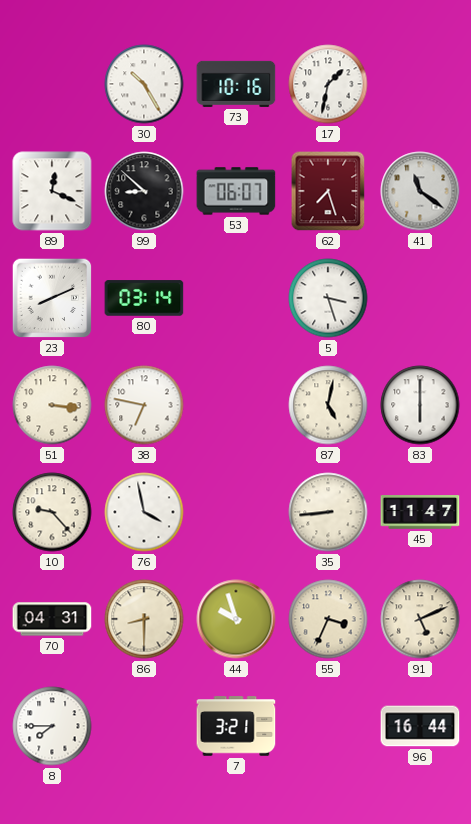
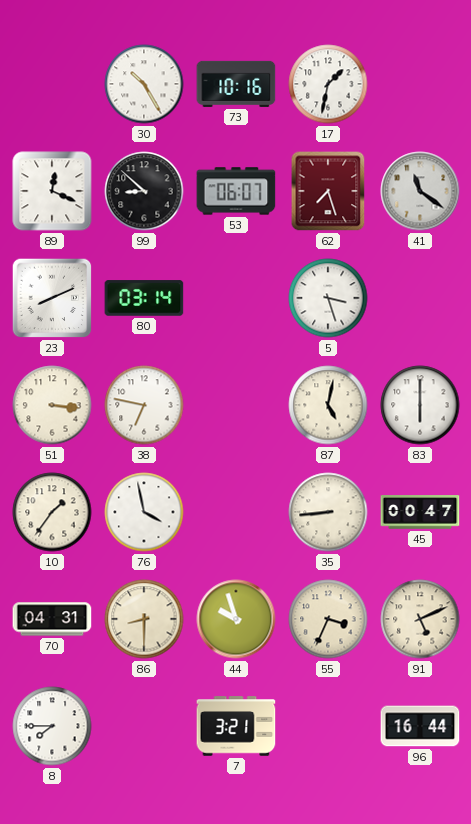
10: 9:23 -> 1:36 (52, 512)
45: 11:47 -> 00:47 (420, 512)
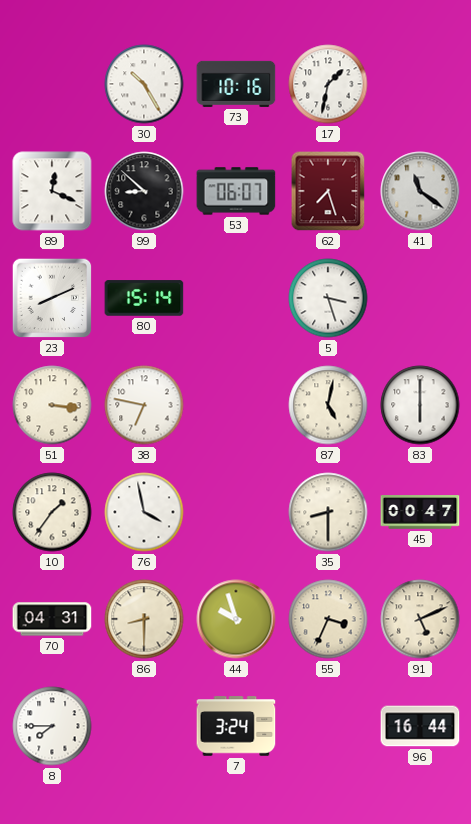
80: 03:14 -> 15:14 (144, 298)
35: 8:44 -> 8:30 (328, 512)
7: 3:21 -> 3:24 (236, 726)
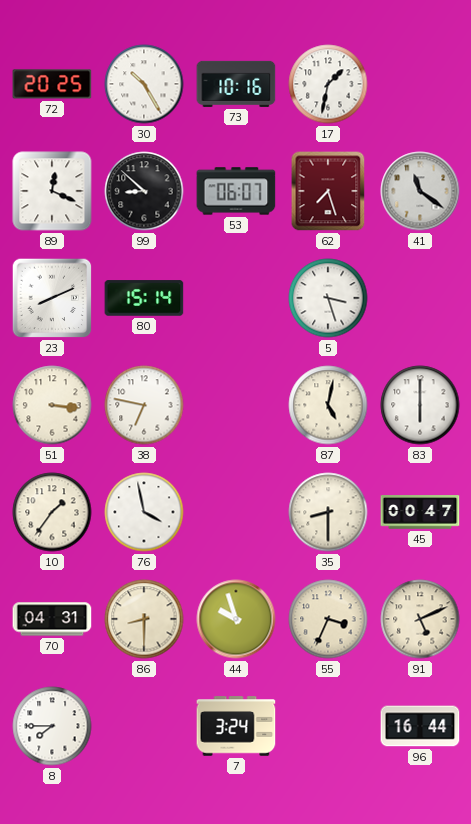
72: none -> 20:25 (52, 84)
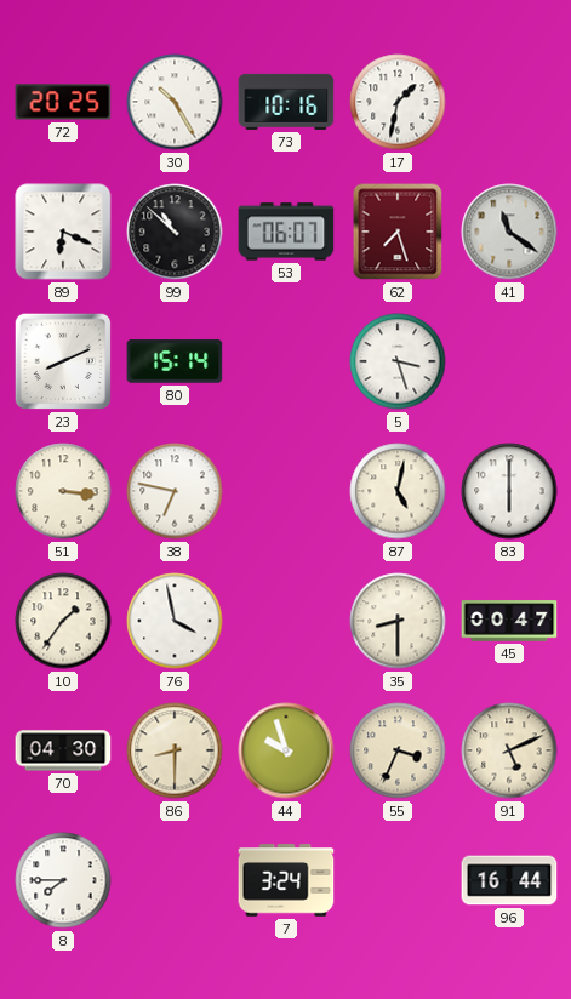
89: 12:19 -> 6:19 (63, 232)
99: 8:52 -> 10:52 (175, 232)
70: 04:31 -> 04:30 (63, 750)
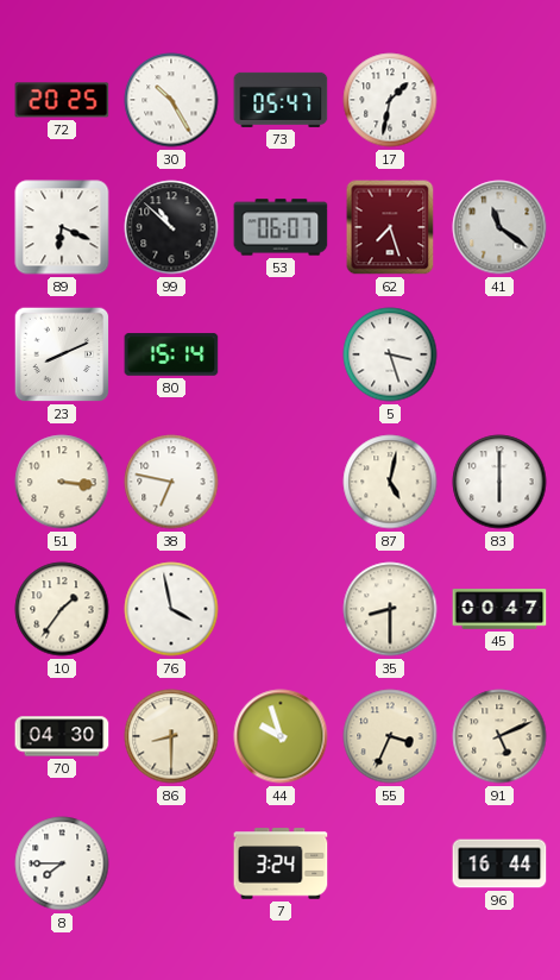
73: 10:16 -> 05:47 (281, 100)
